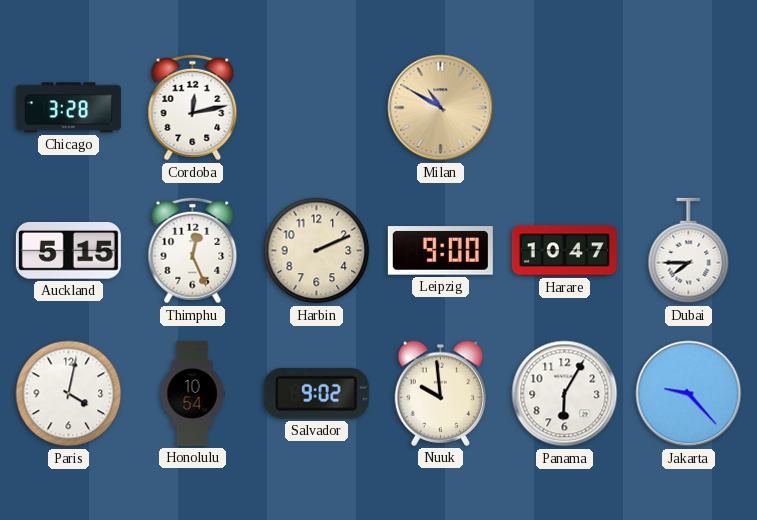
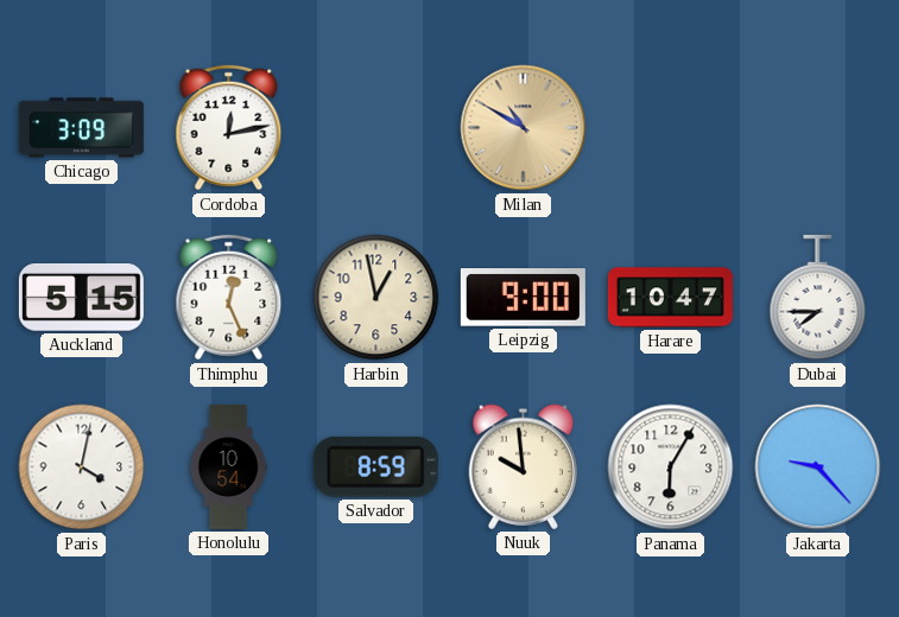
Chicago: 3:28 -> 3:09 (81, 128)
Harbin: 2:11 -> 12:58 (376, 298)
Salvador: 9:02 -> 8:59 (375, 466)
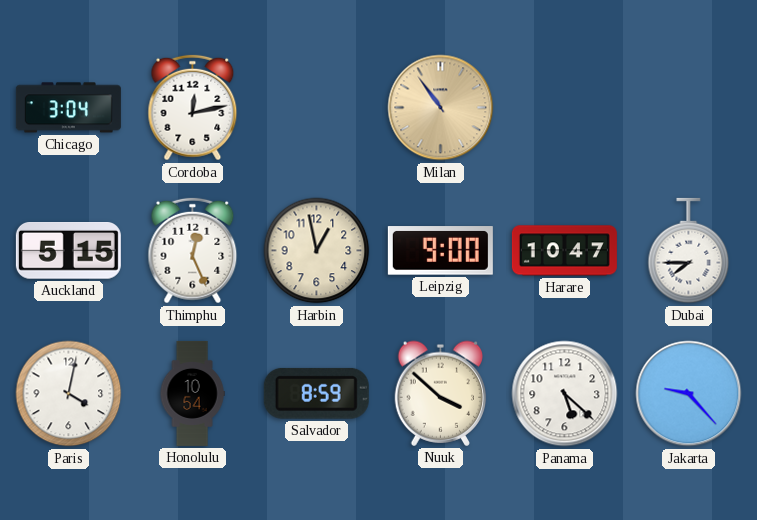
Chicago: 3:09 -> 3:04 (68, 108)
Milan: 10:50 -> 10:54 (441, 108)
Nuuk: 9:59 -> 3:52 (441, 393)
Panama: 6:05 -> 5:22 (565, 394)
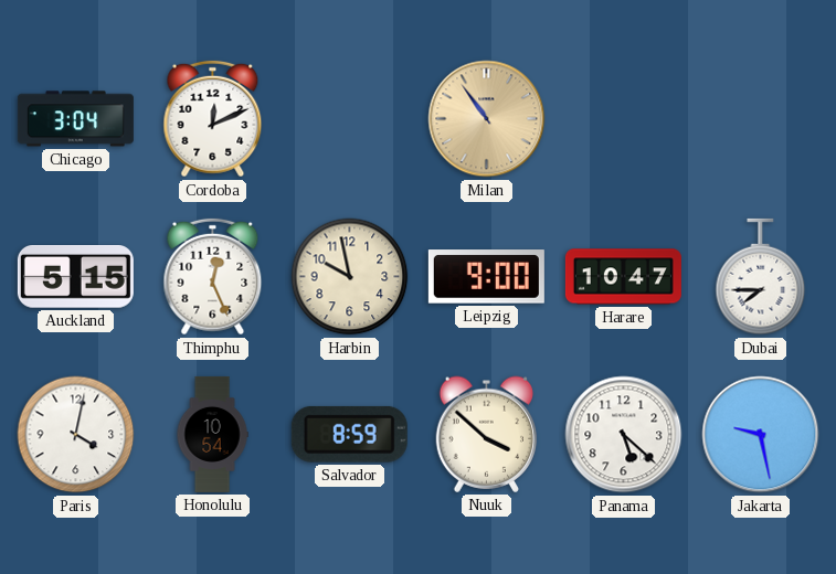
Cordoba: 12:13 -> 12:11 (213, 119)
Harbin: 12:58 -> 9:58 (350, 277)
Jakarta: 9:23 -> 9:28 (761, 435)
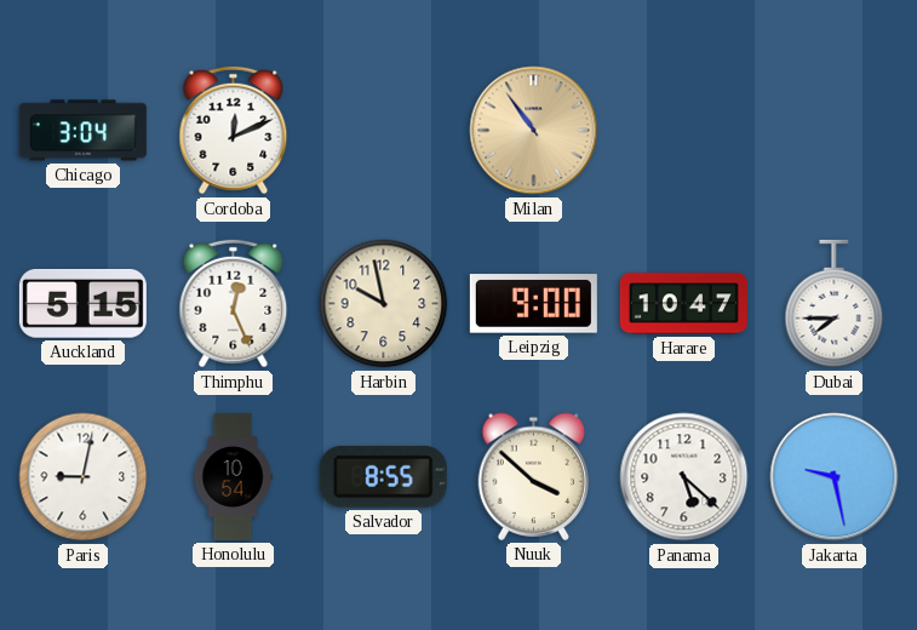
Paris: 4:02 -> 9:02 (84, 477)
Salvador: 8:59 -> 8:55 (383, 476)
